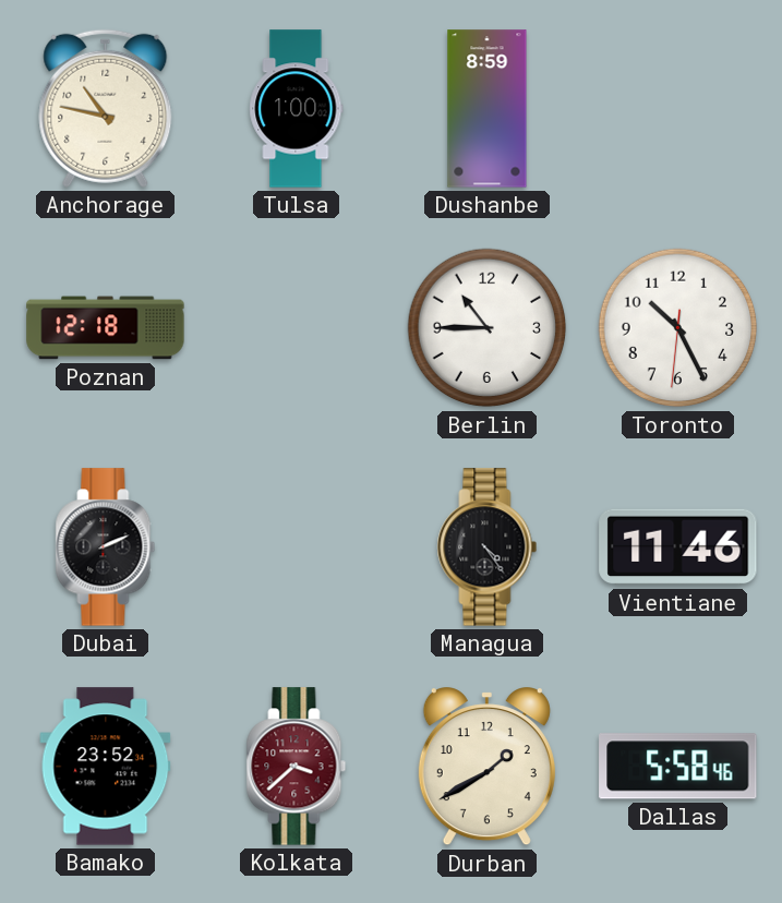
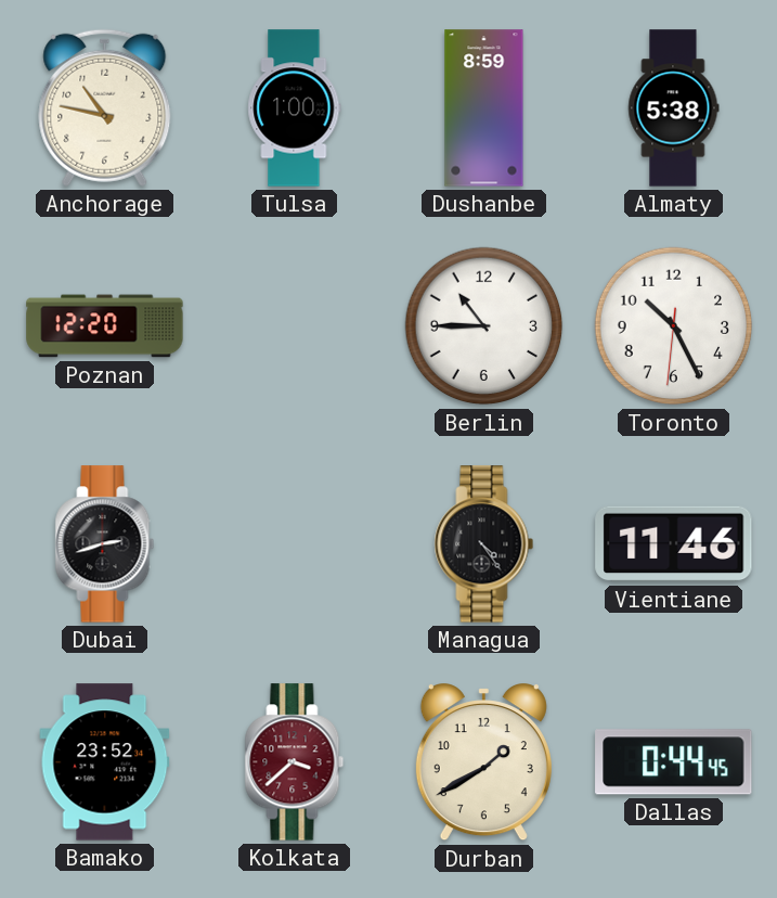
Almaty: none -> 5:38 (674, 108)
Poznan: 12:18 -> 12:20 (105, 326)
Dubai: 2:11 -> 2:42 (105, 544)
Dallas: 5:58 -> 0:44 (674, 762)
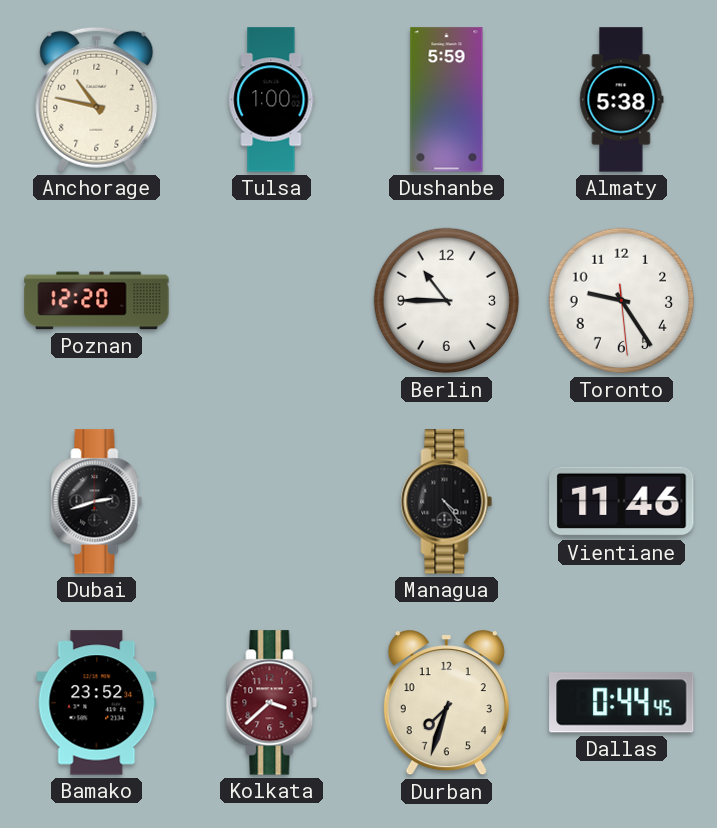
Dushanbe: 8:59 -> 5:59 (447, 100)
Toronto: 10:25 -> 9:24 (622, 301)
Durban: 1:40 -> 7:33 (446, 703)
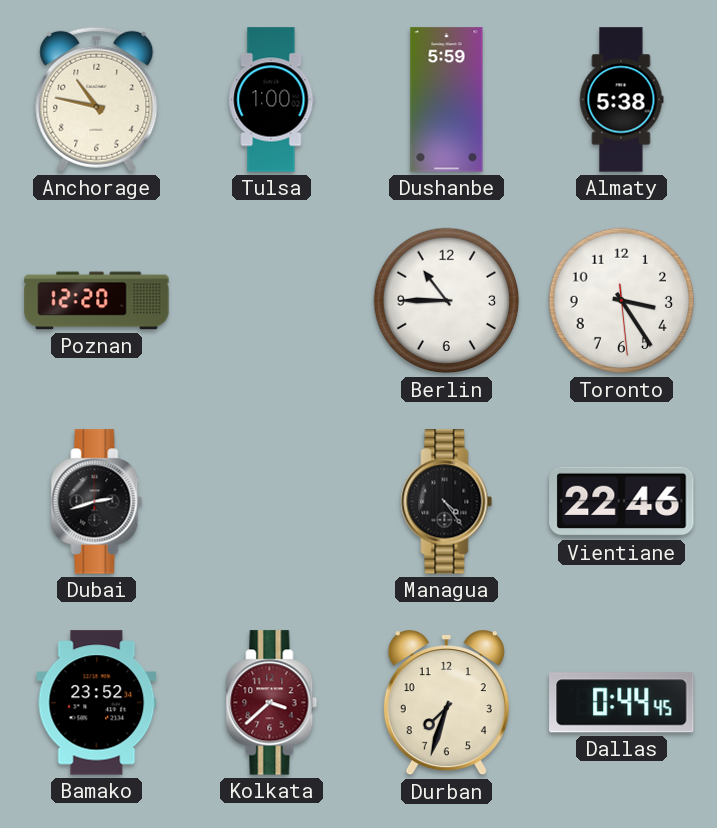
Toronto: 9:24 -> 3:24 (622, 301)
Vientiane: 11:46 -> 22:46 (622, 502)
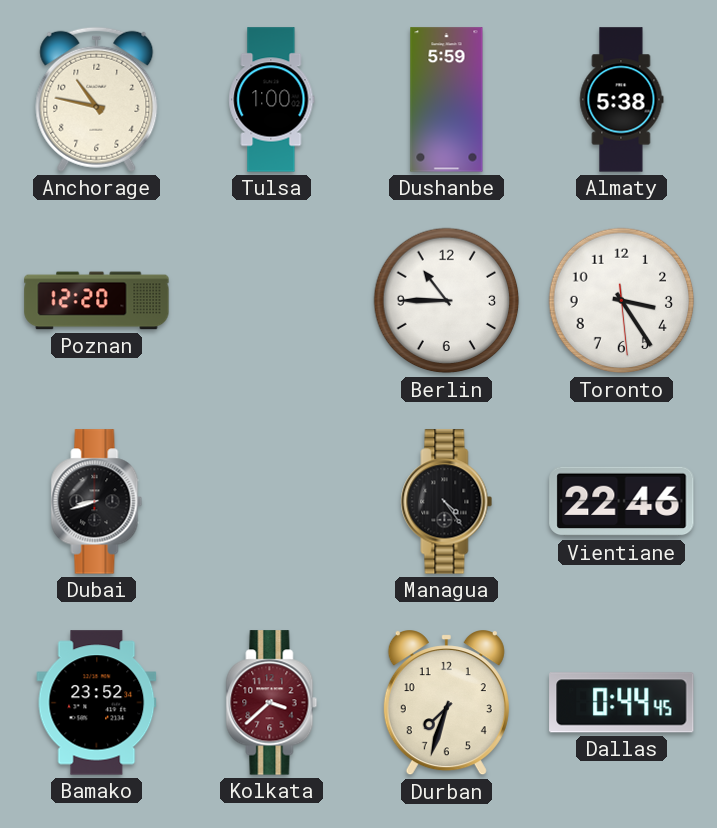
Dubai: 2:42 -> 8:42 (97, 502)
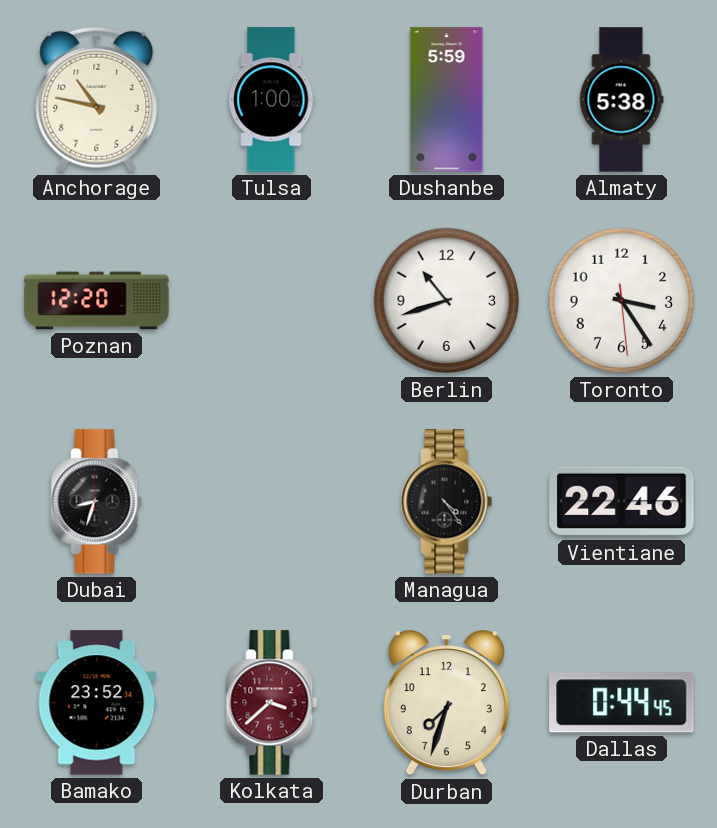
Berlin: 10:45 -> 10:42 (447, 301)
Dubai: 8:42 -> 8:33 (97, 502)
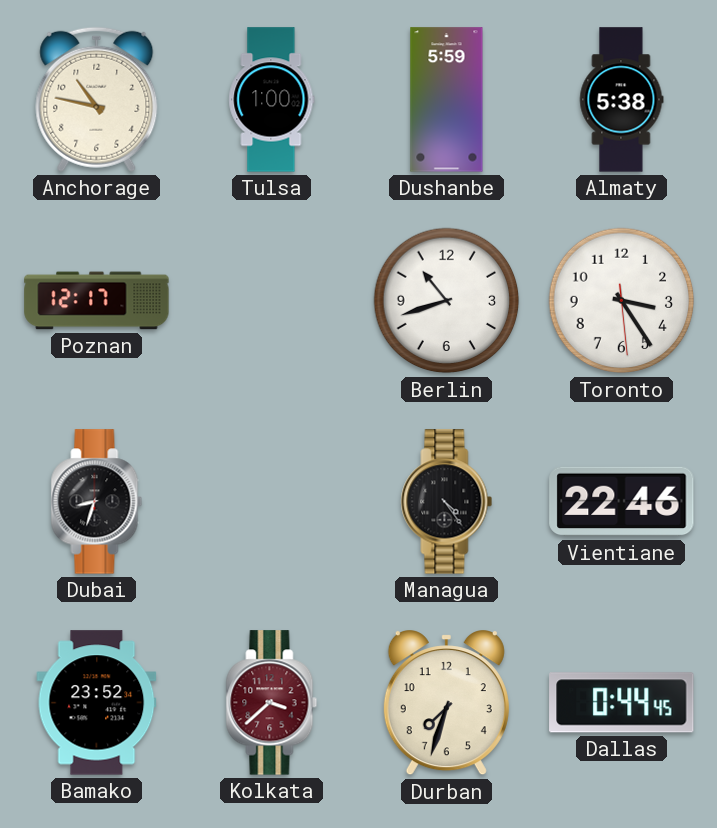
Poznan: 12:20 -> 12:17 (97, 301)
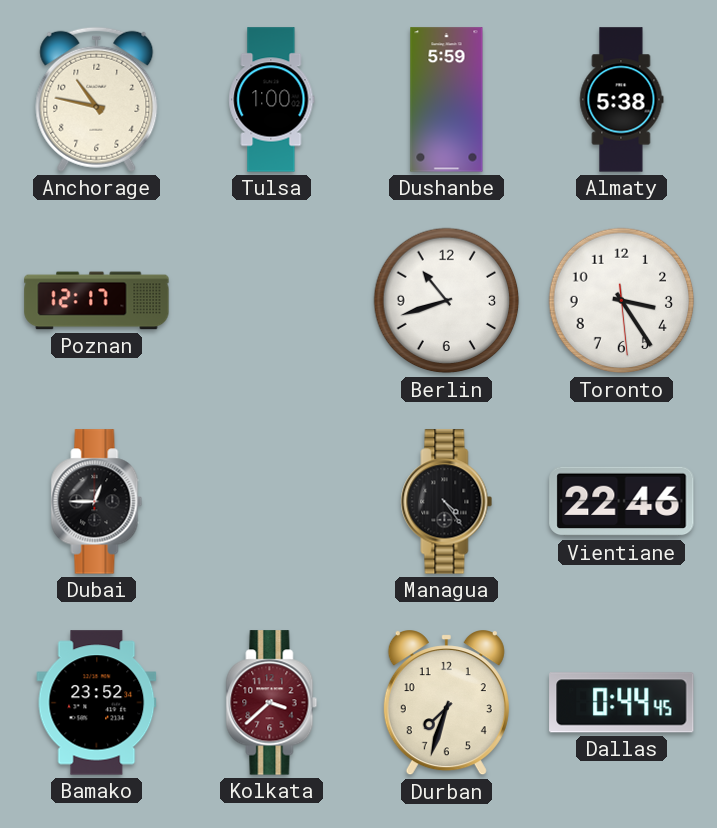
Dubai: 8:33 -> 12:45 (97, 502)
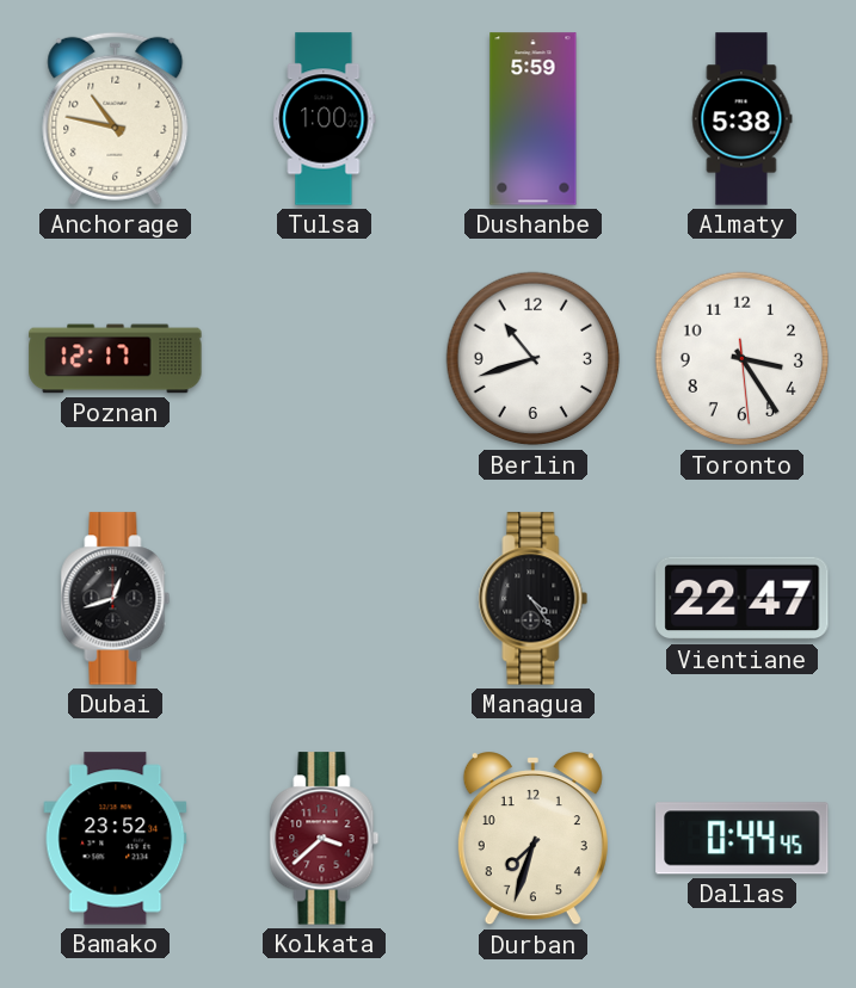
Dubai: 12:45 -> 12:42 (116, 599)
Vientiane: 22:46 -> 22:47 (743, 599)
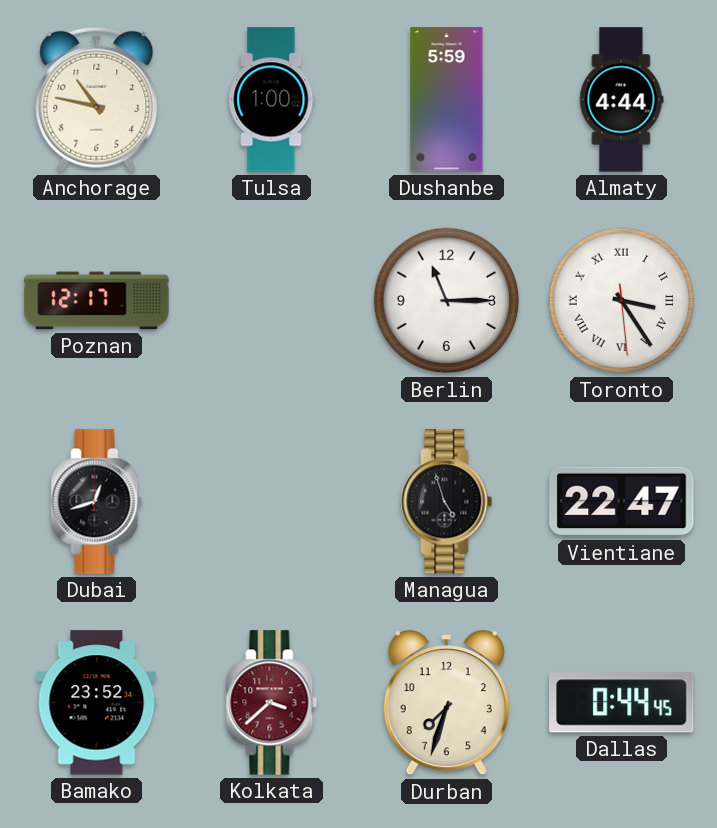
Almaty: 5:38 -> 4:44 (622, 100)
Berlin: 10:42 -> 11:15 (447, 301)
Toronto numerals: Arabic -> Roman (622, 301)
Managua: 4:24 -> 4:57 (447, 502)
